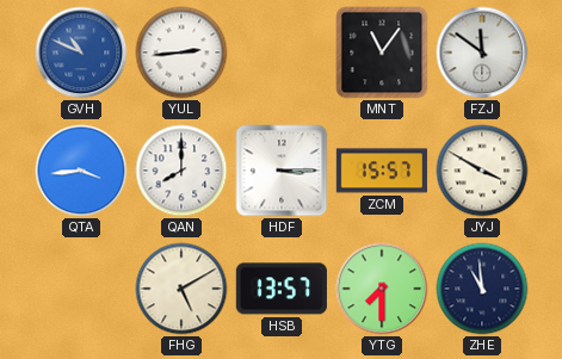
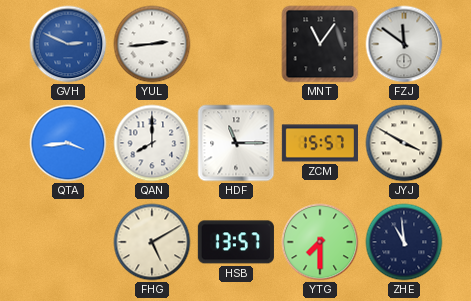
GVH: 10:49 -> 2:49 (68, 44)
HDF: 3:15 -> 11:15 (236, 143)
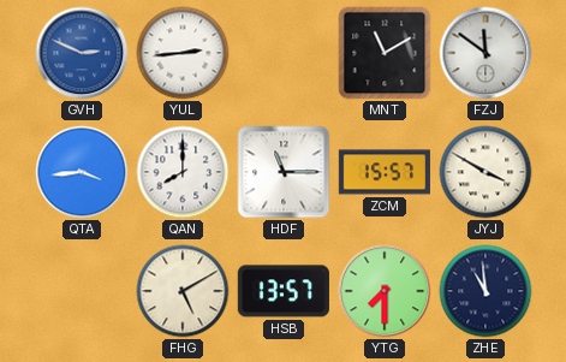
MNT: 11:06 -> 11:10 (385, 53)
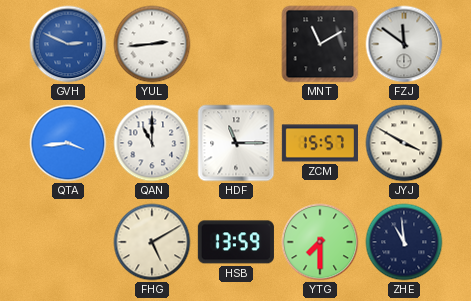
QAN: 8:00 -> 11:00 (152, 143)
HSB: 13:57 -> 13:59 (236, 242)
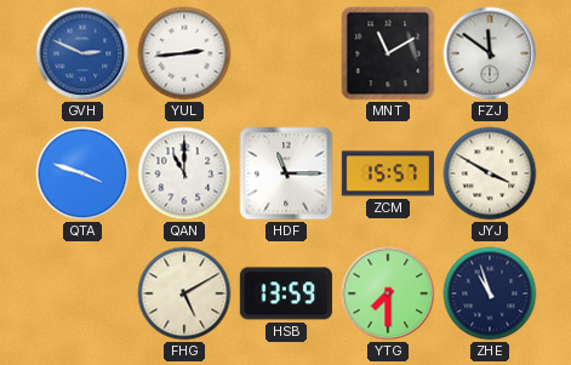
QTA: 3:44 -> 3:48 (82, 173)
ZHE: 10:59 -> 10:57 (490, 293)
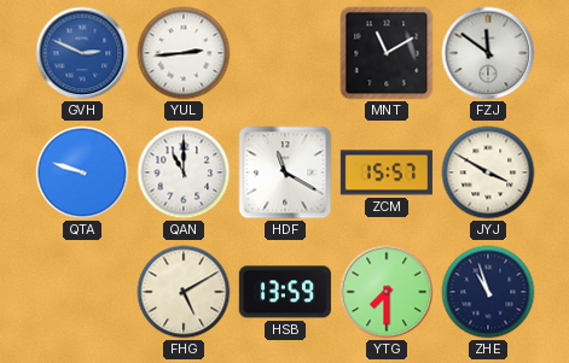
QTA: 3:48 -> 9:48 (82, 172)
HDF: 11:15 -> 11:20 (285, 172)
